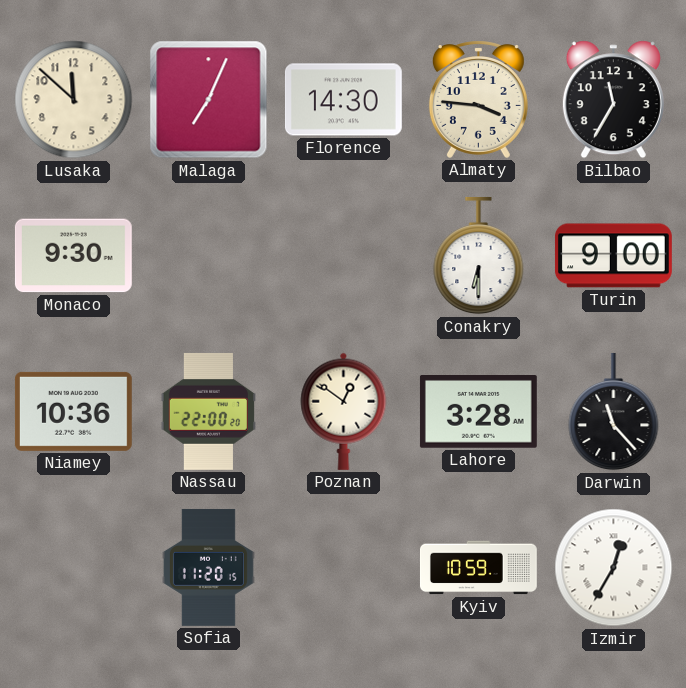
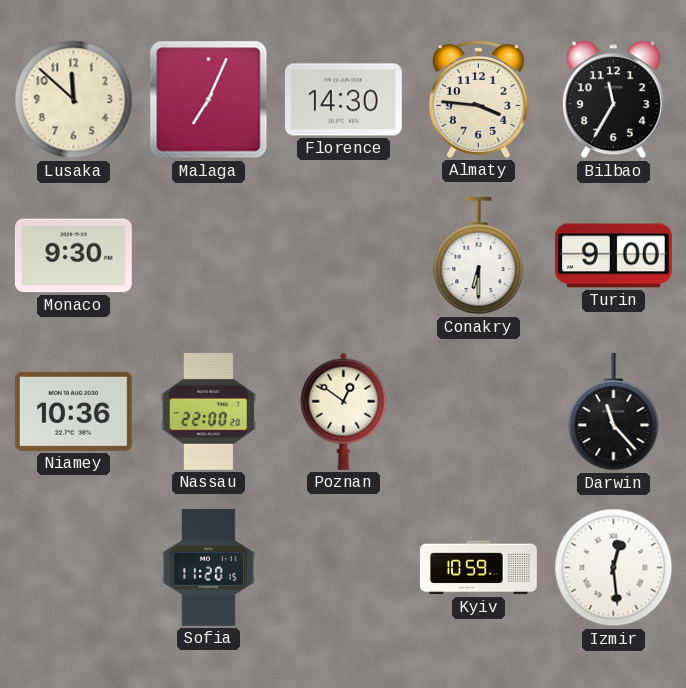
Lahore: 3:28 -> none (478, 412)
Izmir: 12:35 -> 12:29 (614, 568)
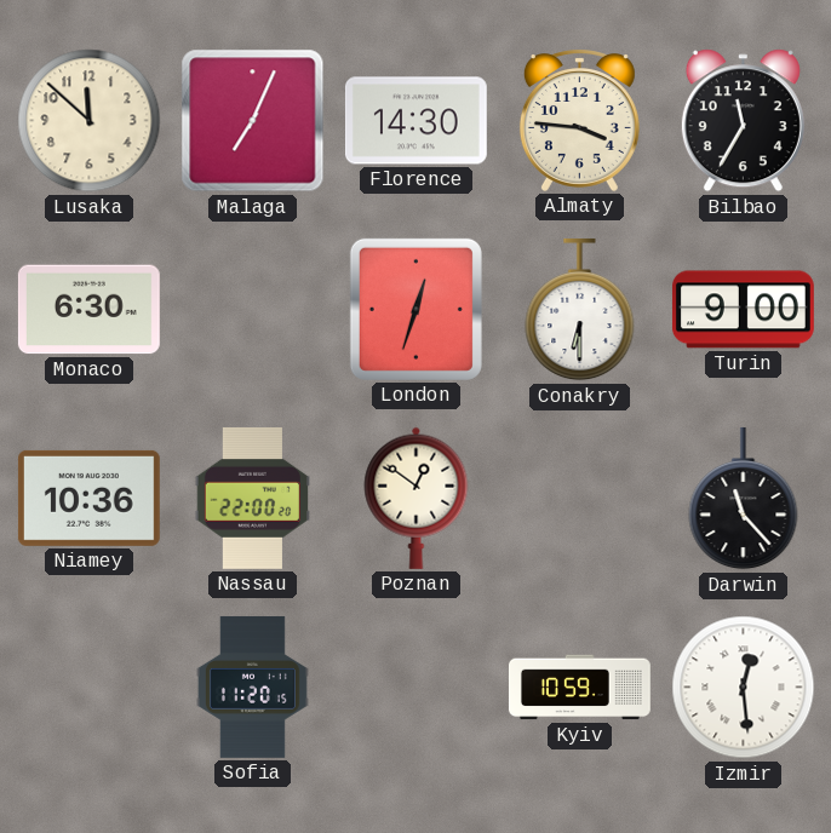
Monaco: 9:30 -> 6:30 (88, 310)
London: none -> 12:33 (415, 309)
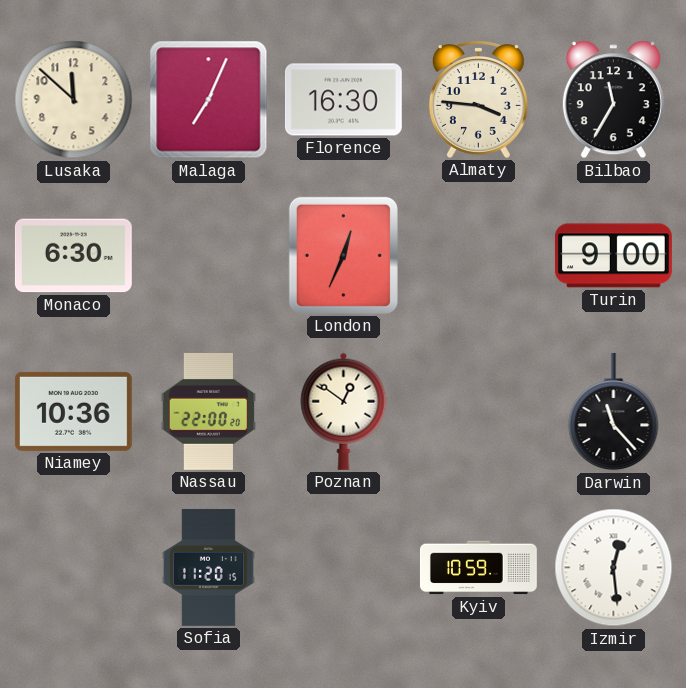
Florence: 14:30 -> 16:30 (343, 100)
London: 12:33 -> 12:34 (343, 255)
Conakry: 6:30 -> none (580, 310)
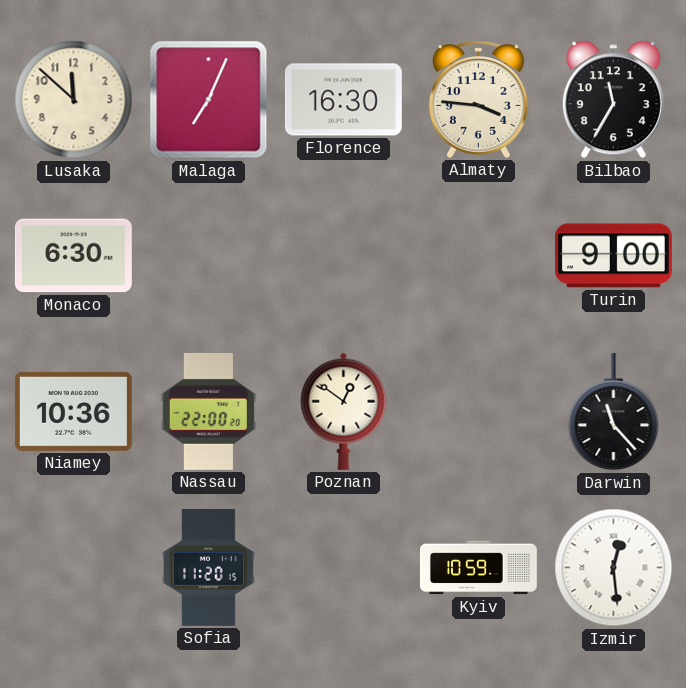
London: 12:34 -> none (343, 255)
